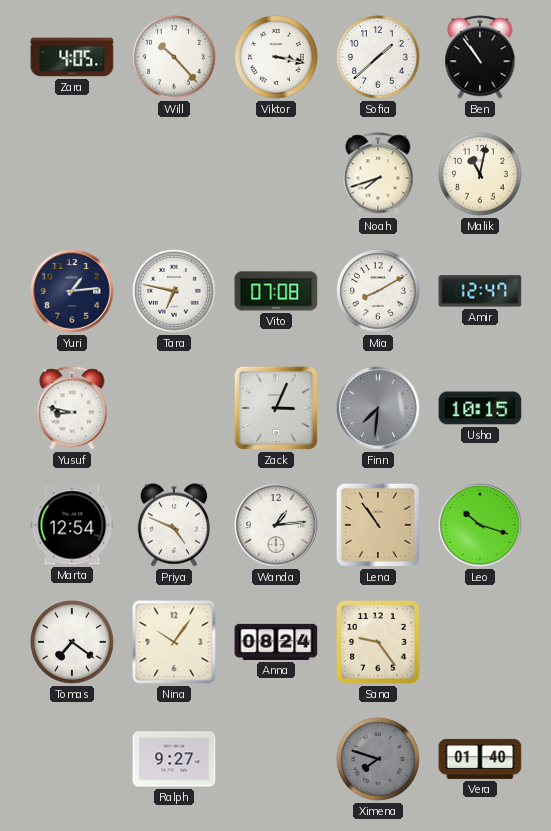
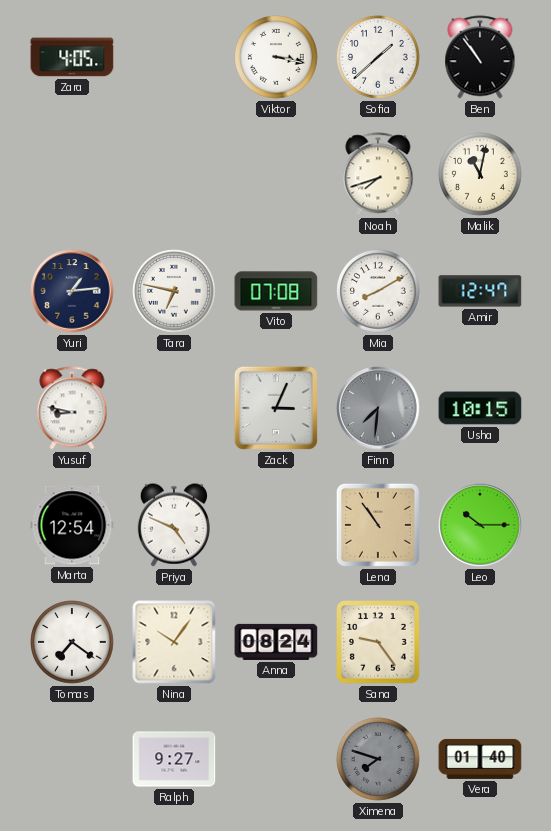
Will: 10:23 -> none (175, 58)
Wanda: 1:14 -> none (276, 525)
Leo: 10:18 -> 10:15 (480, 525)
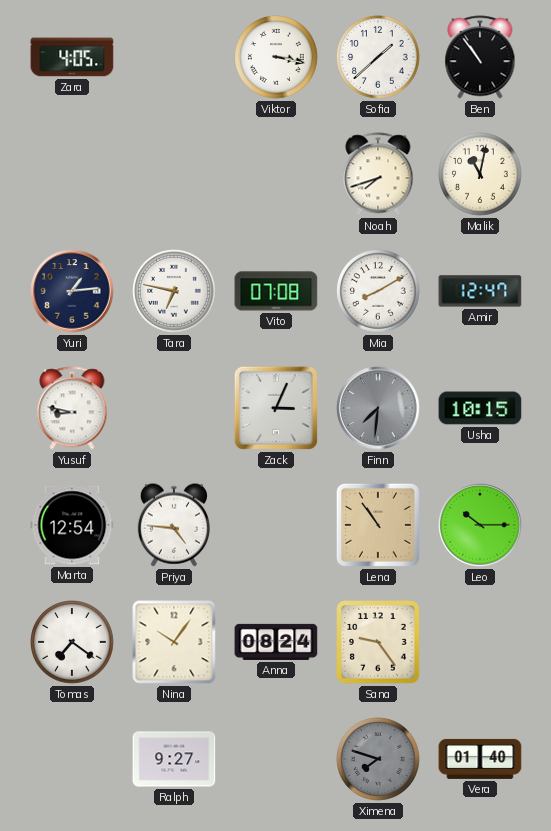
Priya: 4:49 -> 4:46 (174, 525)
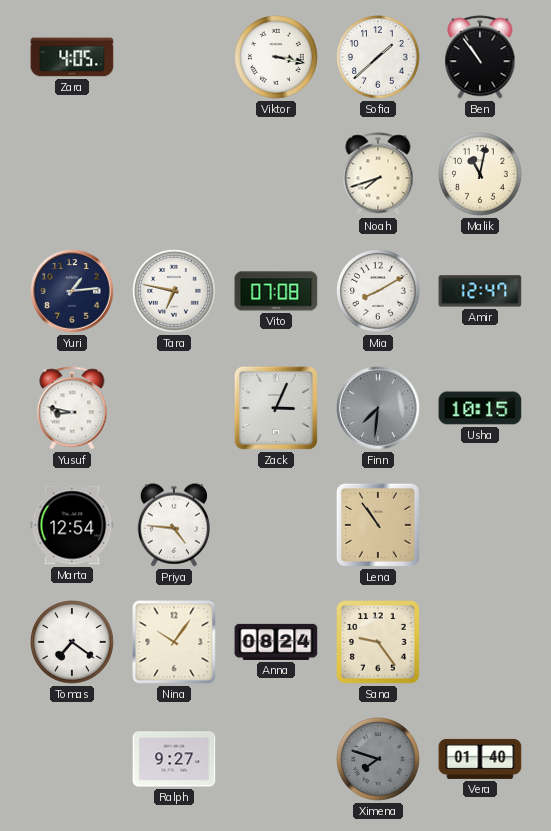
Leo: 10:15 -> none (480, 525)
